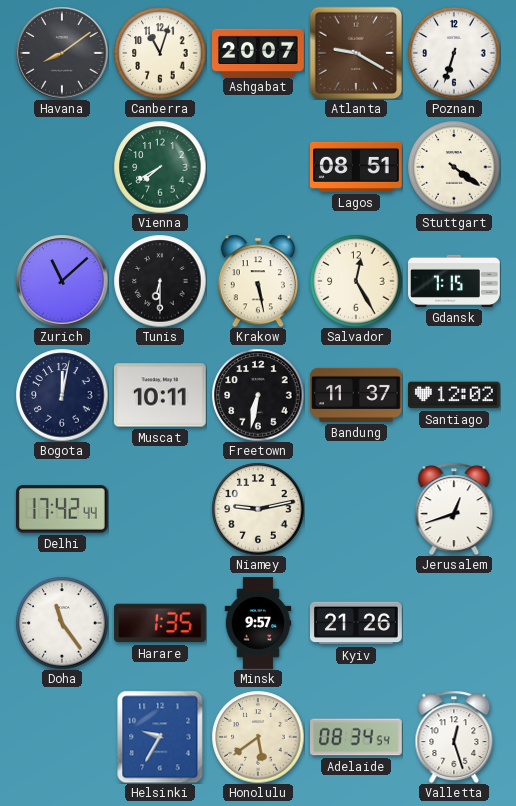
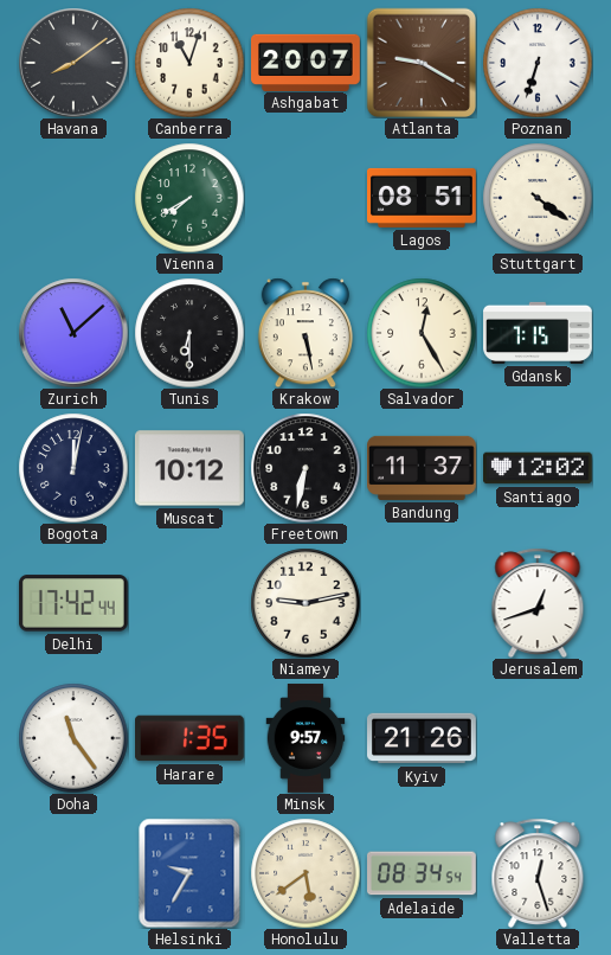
Muscat: 10:11 -> 10:12 (191, 468)
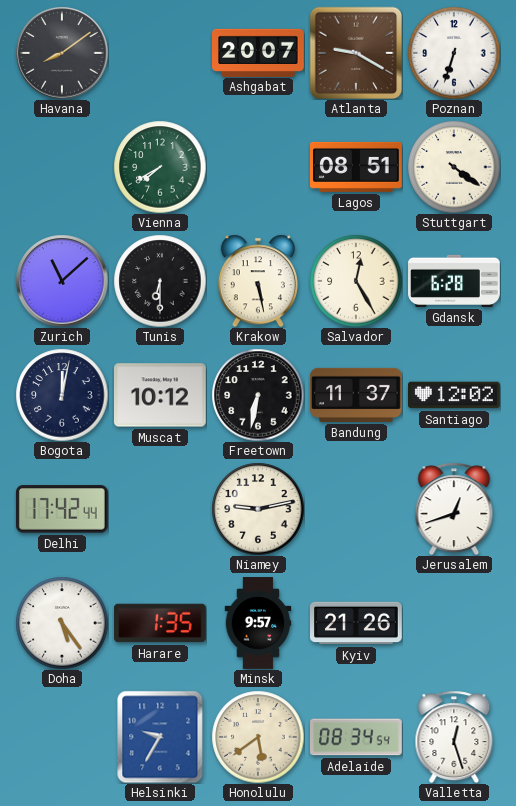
Canberra: 11:03 -> none (189, 63)
Gdansk: 7:15 -> 6:28 (454, 281)
Doha: 11:24 -> 5:24 (62, 623)
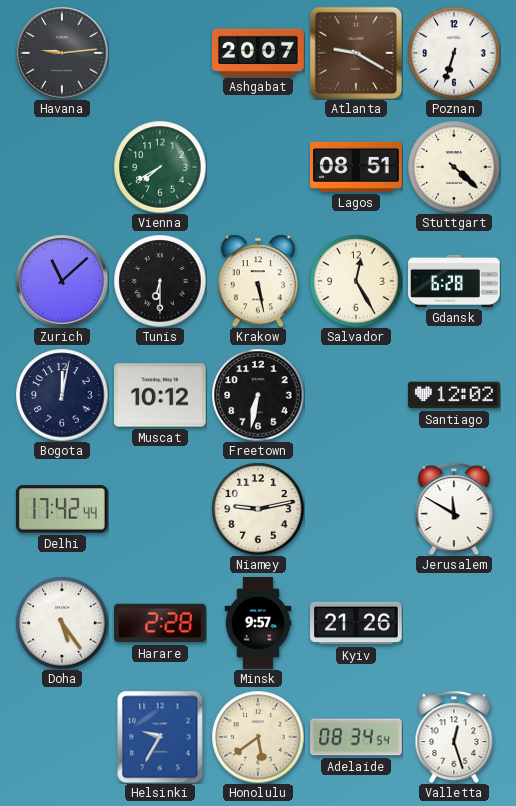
Havana: 8:09 -> 9:14 (62, 53)
Stuttgart: 4:21 -> 4:22 (454, 167)
Bandung: 11:37 -> none (357, 395)
Jerusalem: 12:42 -> 11:50 (454, 509)
Harare: 1:35 -> 2:28 (161, 623)
